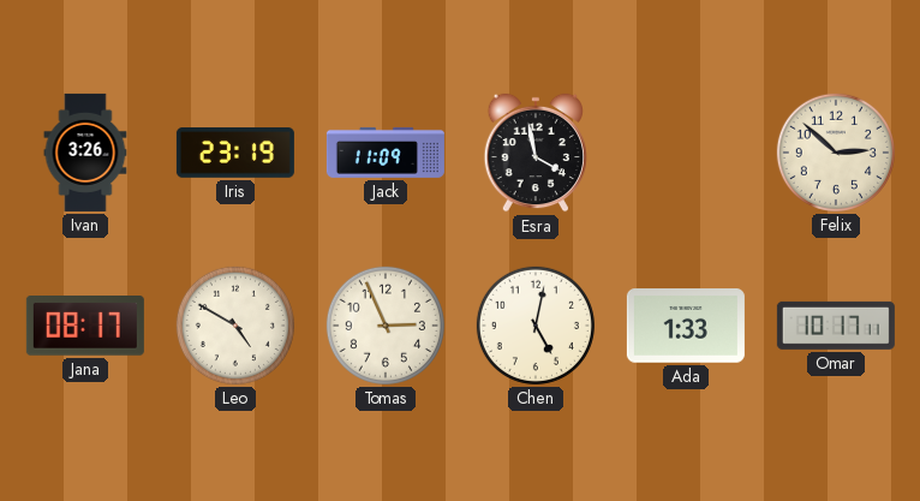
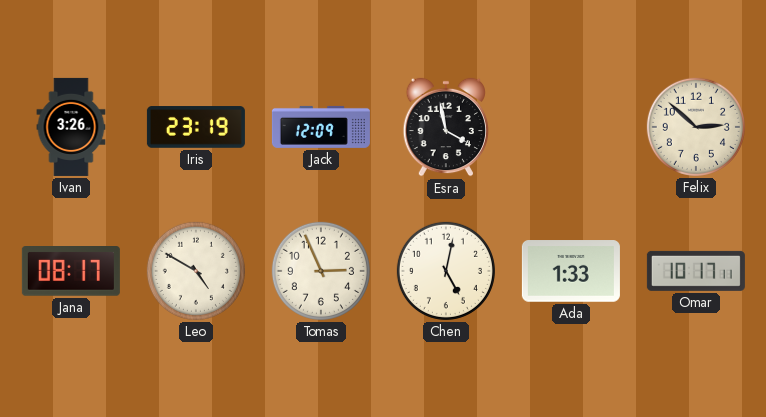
Jack: 11:09 -> 12:09 (321, 127)
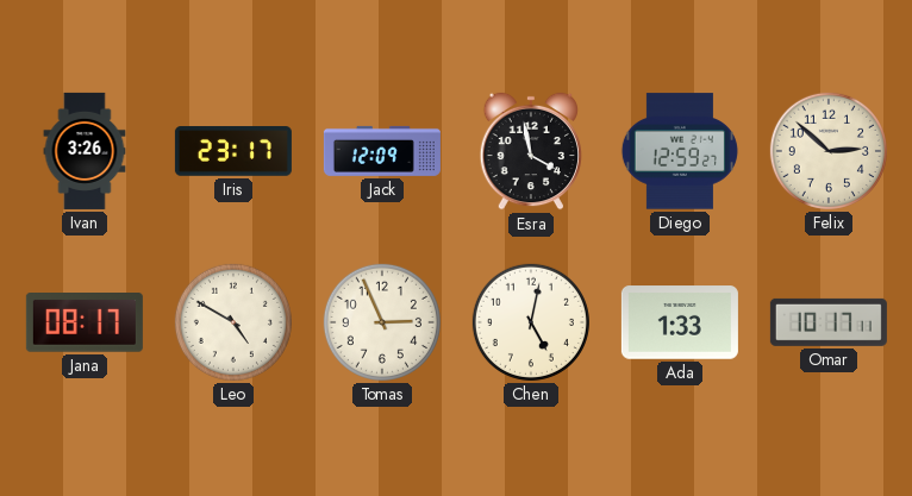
Iris: 23:19 -> 23:17 (233, 151)
Diego: none -> 12:59 (680, 151)
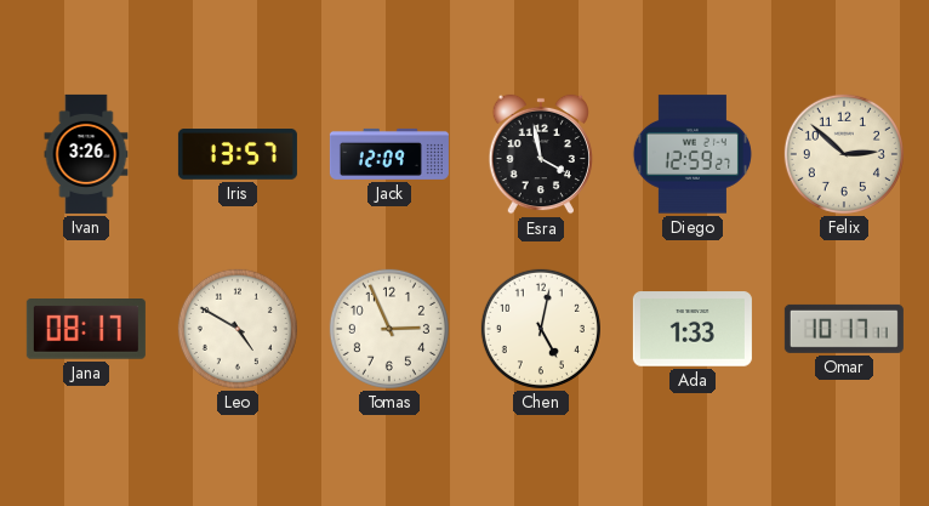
Iris: 23:17 -> 13:57 (238, 154)
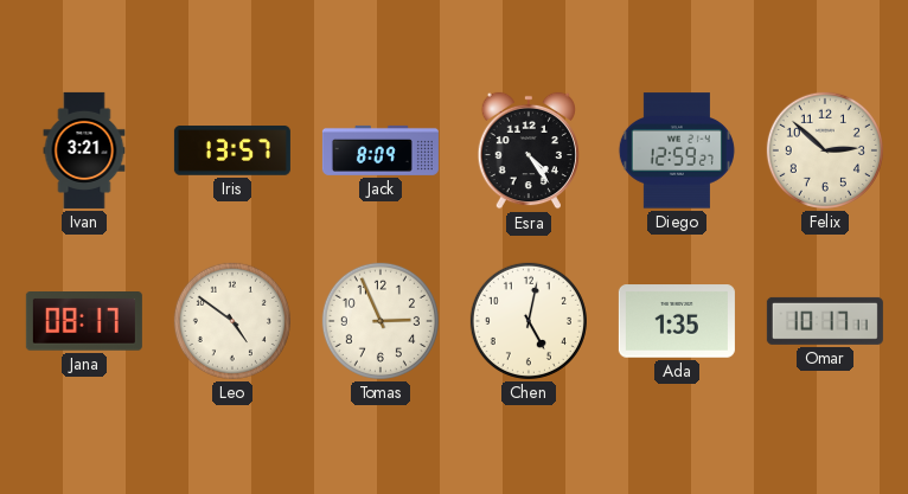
Ivan: 3:26 -> 3:21 (84, 150)
Jack: 12:09 -> 8:09 (381, 150)
Esra: 3:58 -> 4:24 (527, 150)
Leo: 4:50 -> 4:51 (232, 321)
Ada: 1:33 -> 1:35 (677, 321)
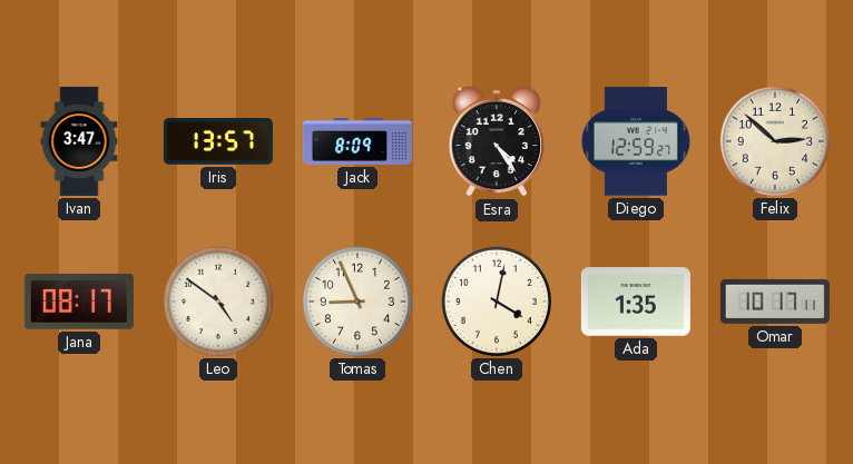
Ivan: 3:21 -> 3:47 (79, 141)
Tomas: 2:56 -> 8:56 (357, 302)
Chen: 5:02 -> 4:02 (497, 302)
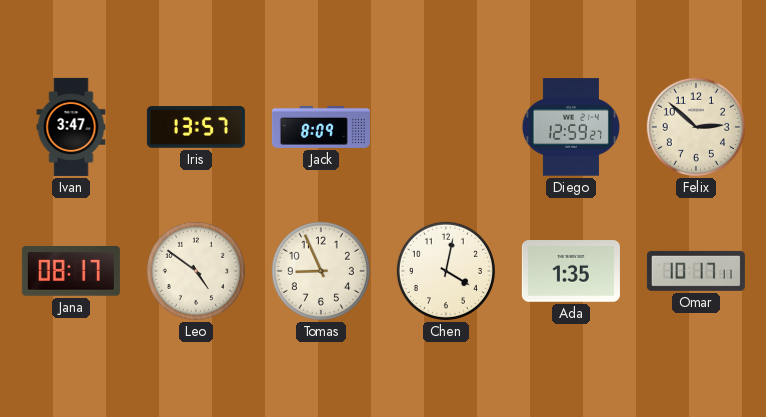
Esra: 4:24 -> none (496, 141)
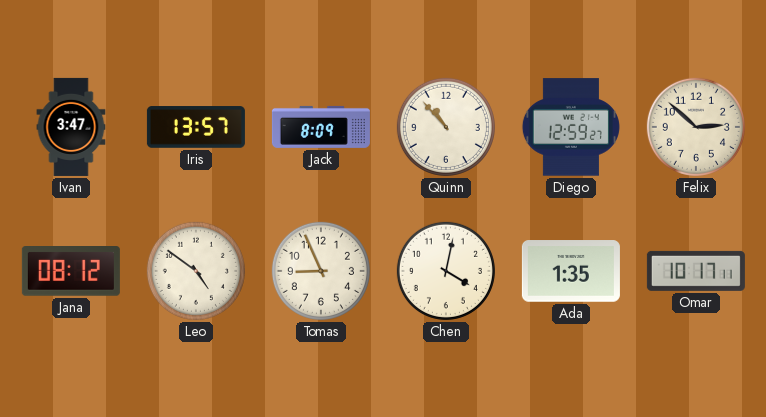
Quinn: none -> 10:53 (446, 127)
Jana: 08:17 -> 08:12 (71, 271)
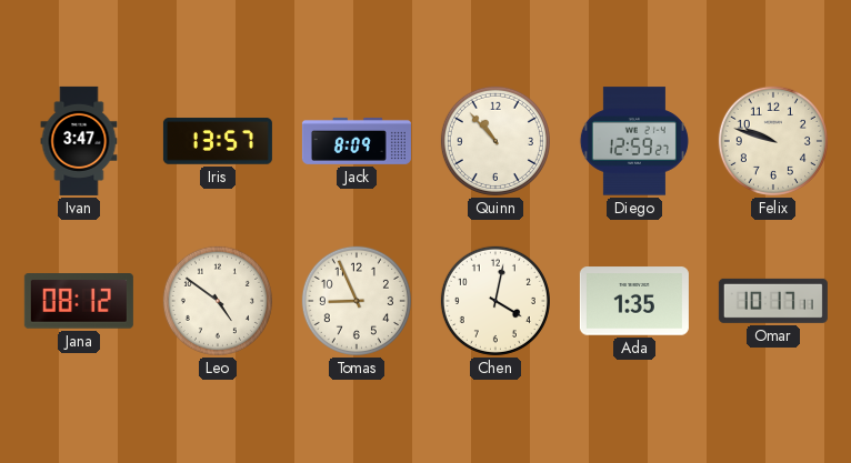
Felix: 2:52 -> 9:48 (773, 141)
